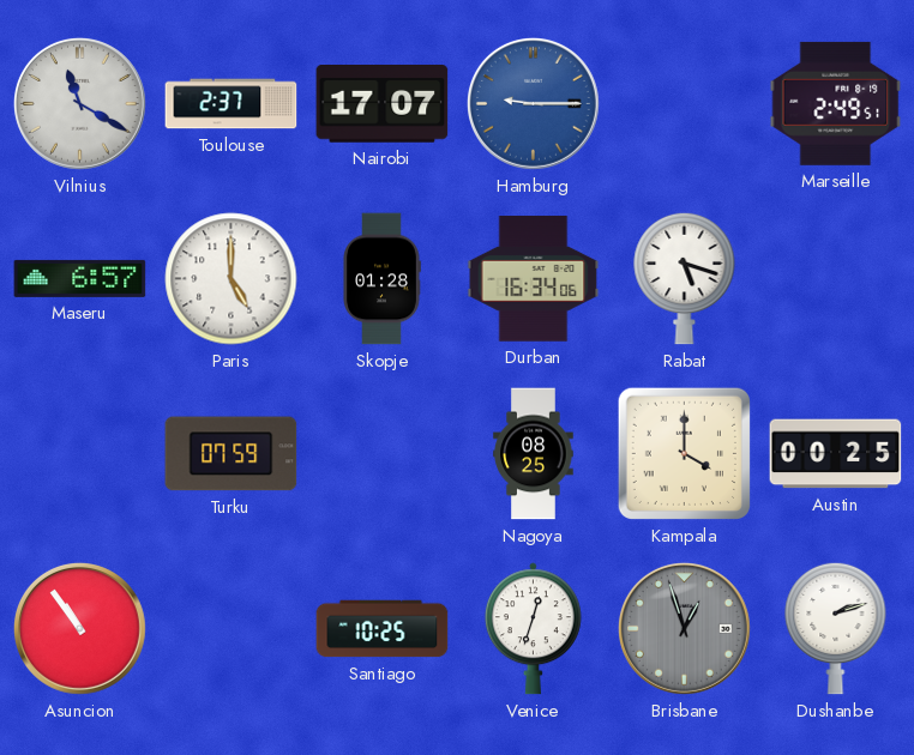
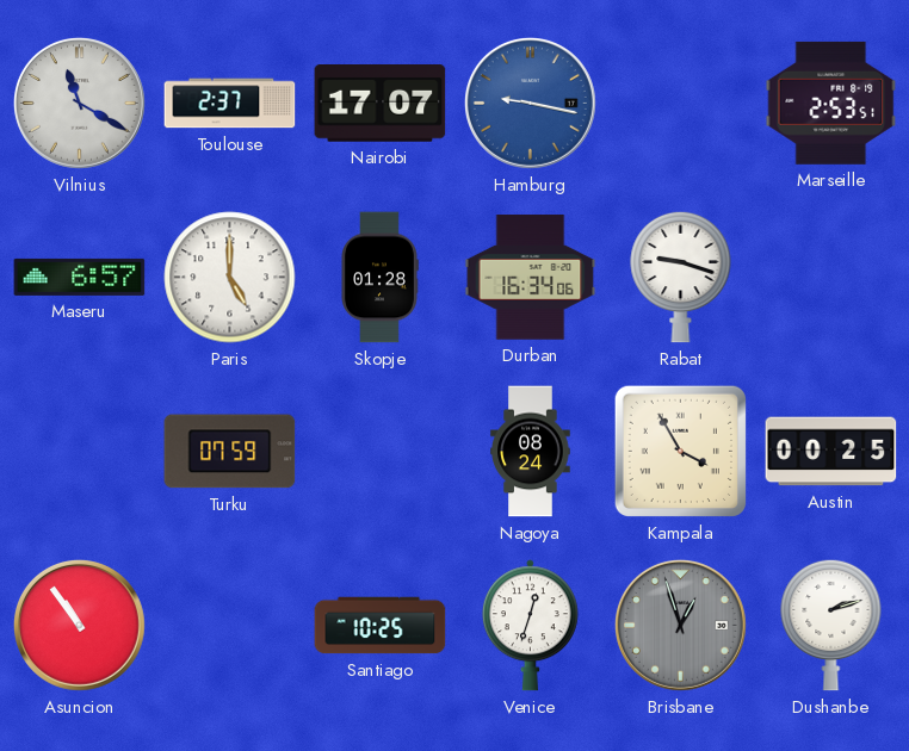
Hamburg: 9:15 -> 9:17 (530, 103)
Marseille: 2:49 -> 2:53 (831, 103)
Rabat: 5:18 -> 9:18 (681, 277)
Nagoya: 08:25 -> 08:24 (531, 452)
Kampala: 4:00 -> 3:55 (680, 451)
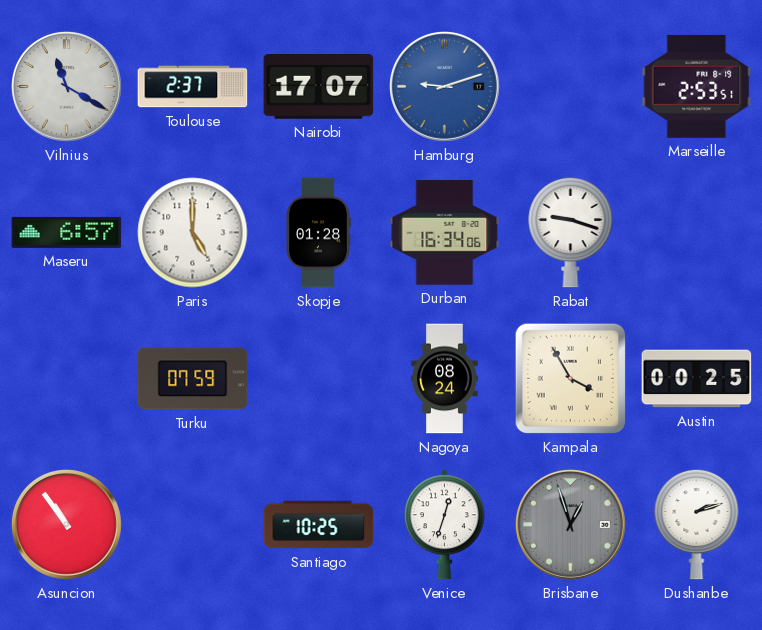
Hamburg: 9:17 -> 9:12 (444, 86)
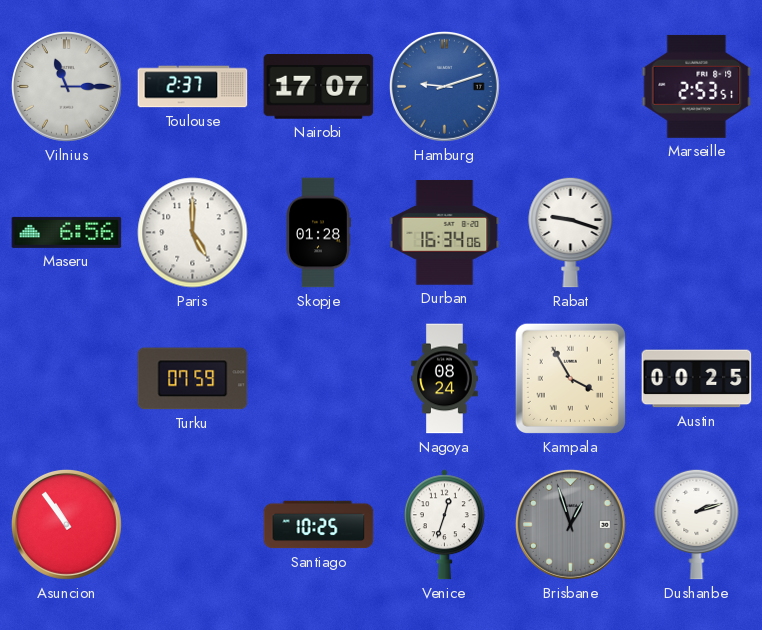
Vilnius: 11:20 -> 11:15 (66, 86)
Maseru: 6:57 -> 6:56 (67, 232)
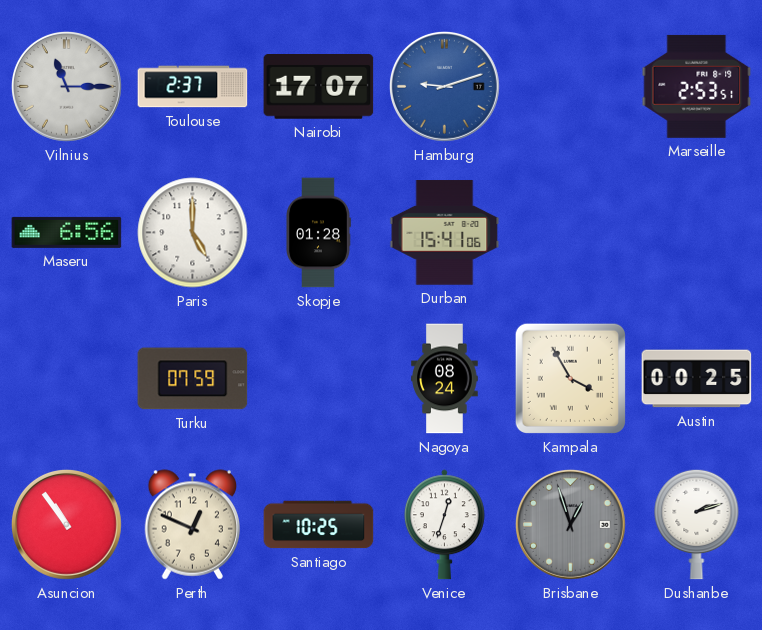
Durban: 16:34 -> 15:41 (445, 233)
Rabat: 9:18 -> none (571, 232)
Perth: none -> 12:49 (192, 525)
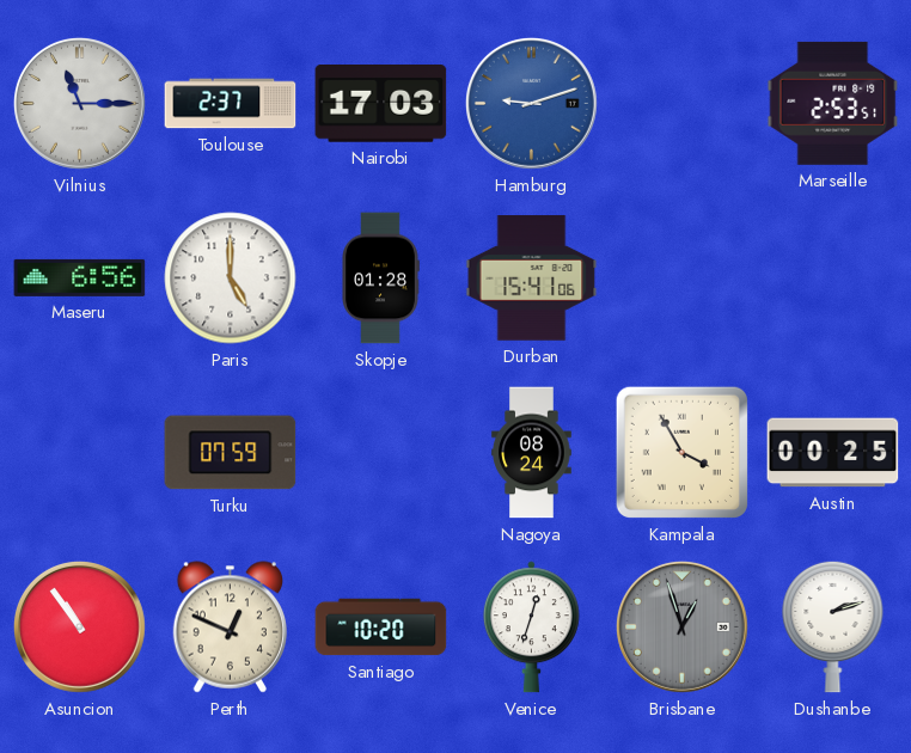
Nairobi: 17:07 -> 17:03 (381, 104)
Santiago: 10:25 -> 10:20 (381, 627)
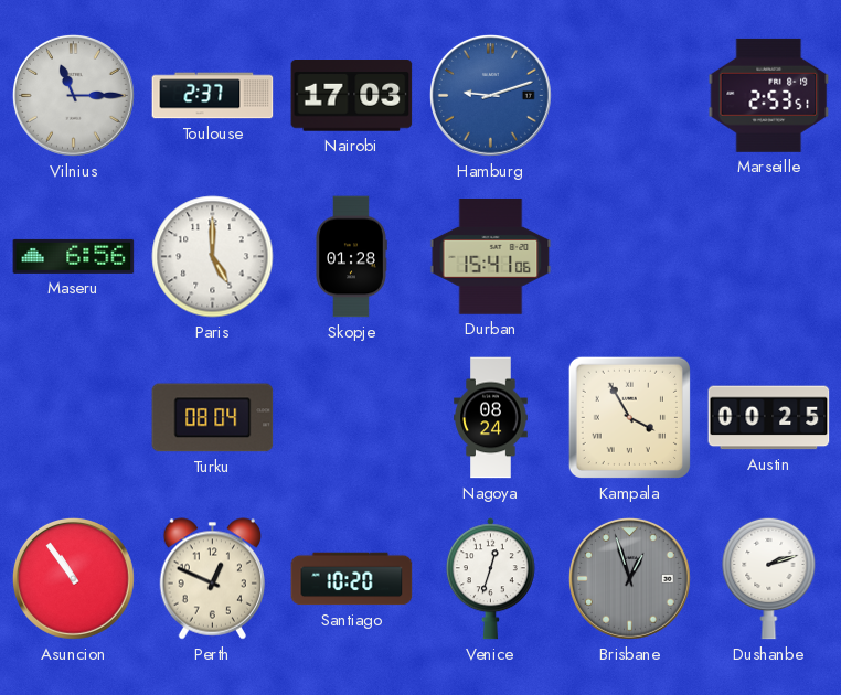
Turku: 07:59 -> 08:04 (213, 418)
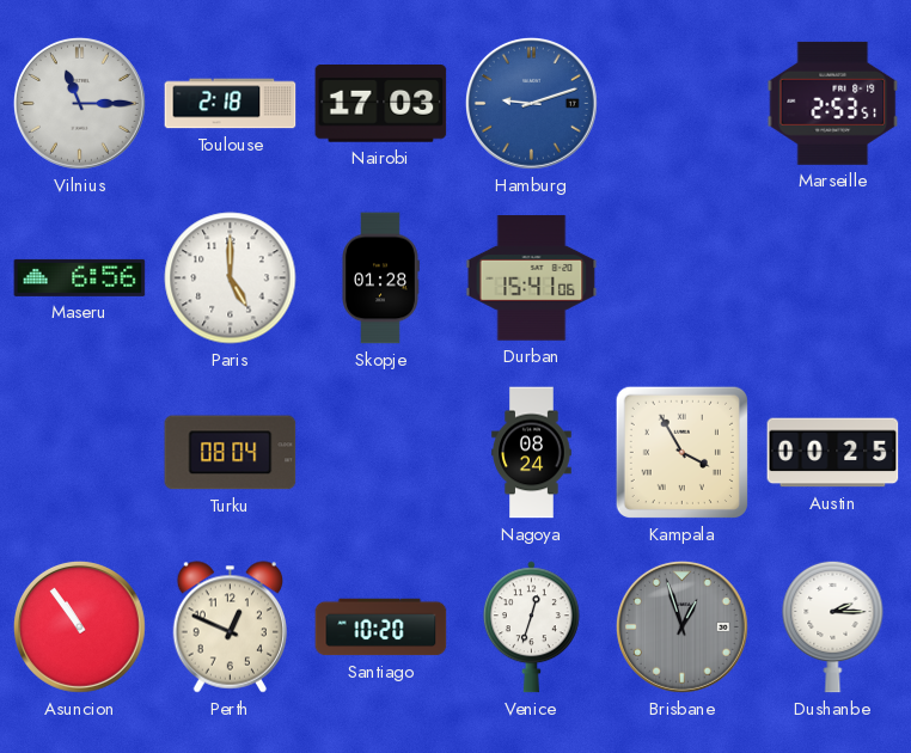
Toulouse: 2:37 -> 2:18 (231, 104)
Dushanbe: 2:12 -> 2:15 (833, 626)
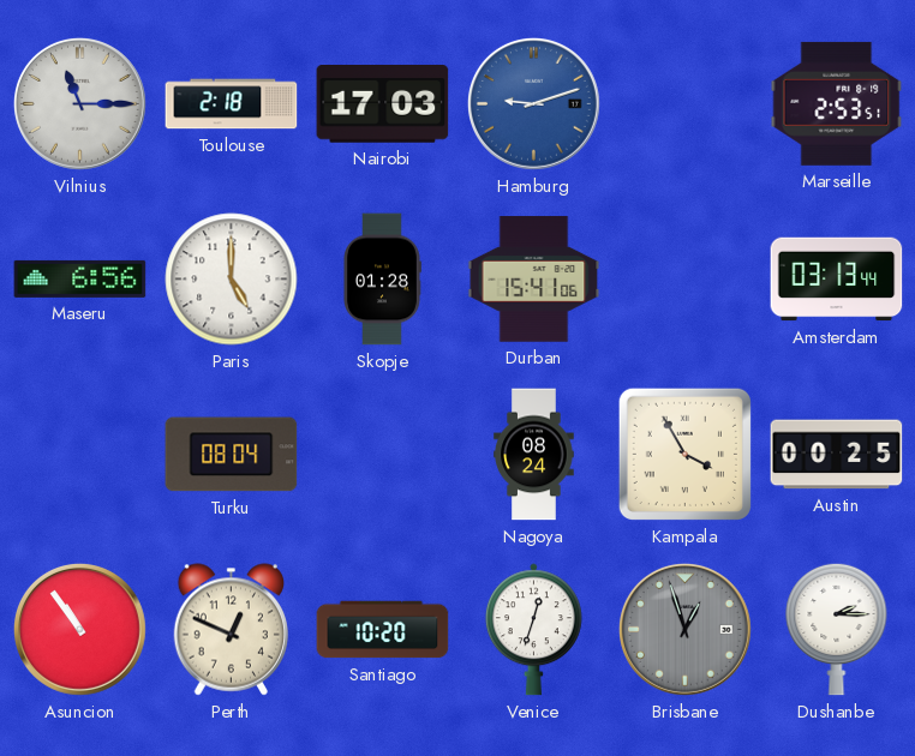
Amsterdam: none -> 03:13 (837, 280)
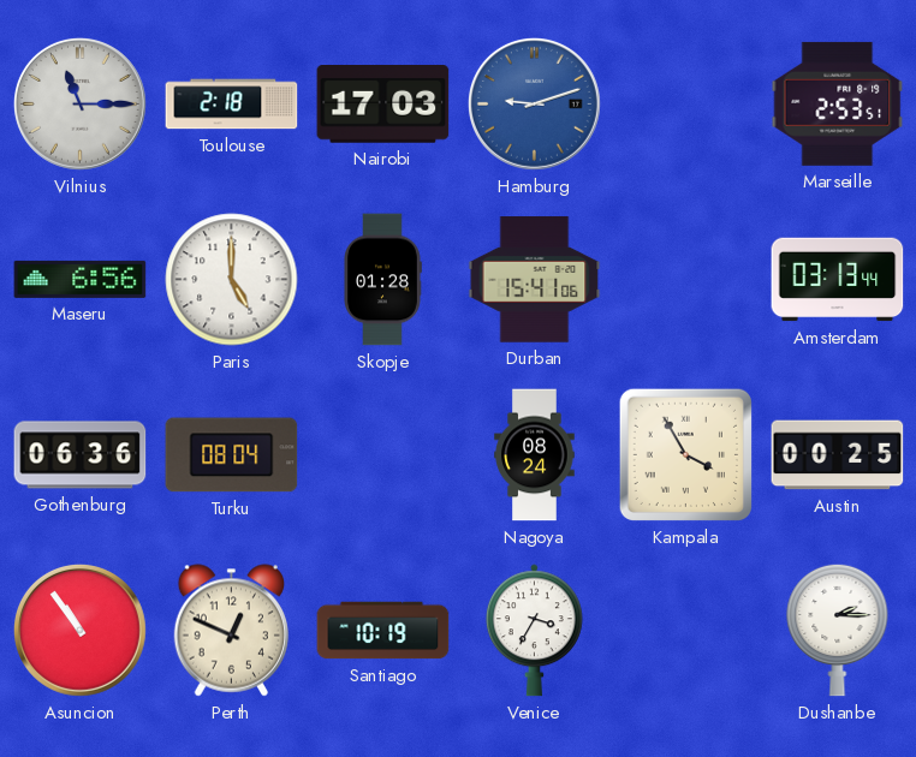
Gothenburg: none -> 06:36 (81, 455)
Santiago: 10:20 -> 10:19 (383, 631)
Venice: 12:33 -> 3:35 (534, 631)
Brisbane: 12:57 -> none (684, 629)
